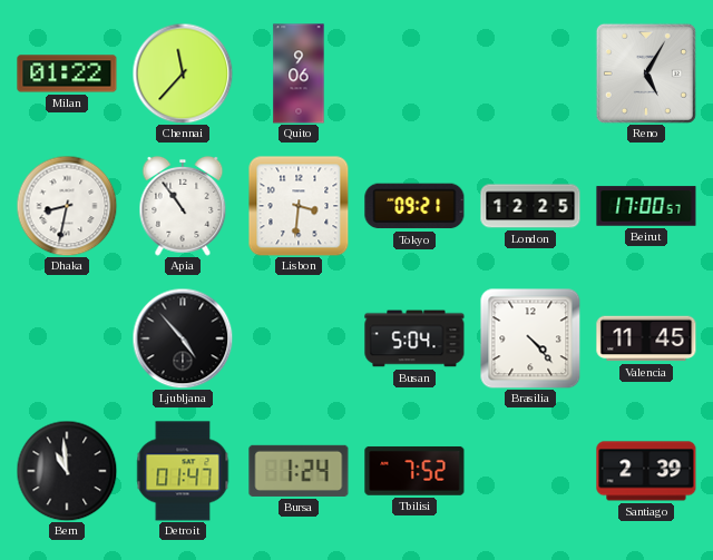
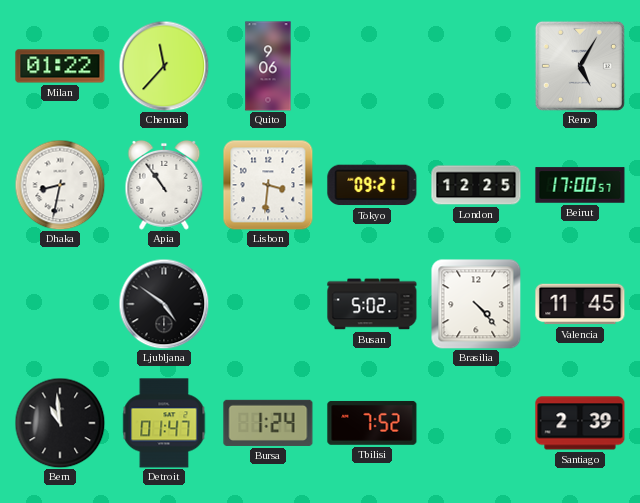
Ljubljana: 4:53 -> 4:51 (164, 304)
Busan: 5:04 -> 5:02 (372, 304)
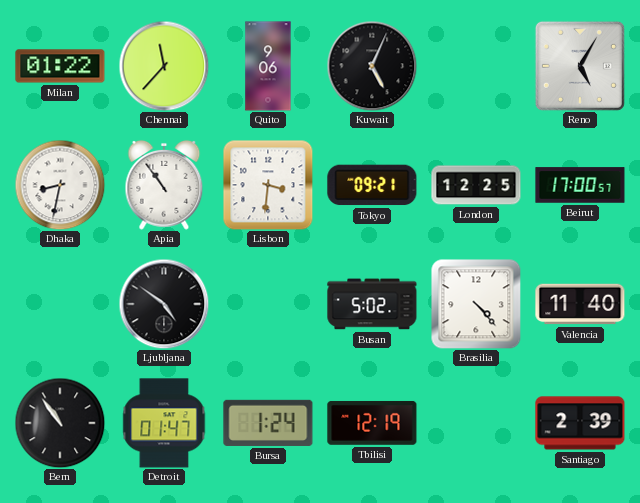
Kuwait: none -> 5:04 (372, 66)
Valencia: 11:45 -> 11:40 (580, 304)
Bern: 10:59 -> 10:54 (60, 423)
Tbilisi: 7:52 -> 12:19 (372, 423)
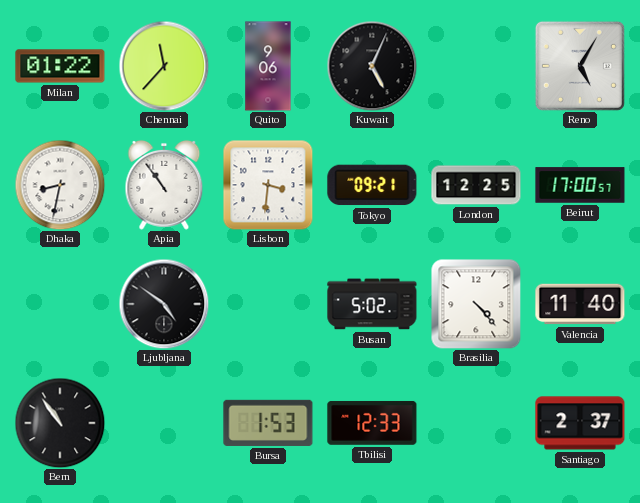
Detroit: 01:47 -> none (164, 423)
Bursa: 1:24 -> 1:53 (268, 423)
Tbilisi: 12:19 -> 12:33 (372, 423)
Santiago: 2:39 -> 2:37 (580, 423)
